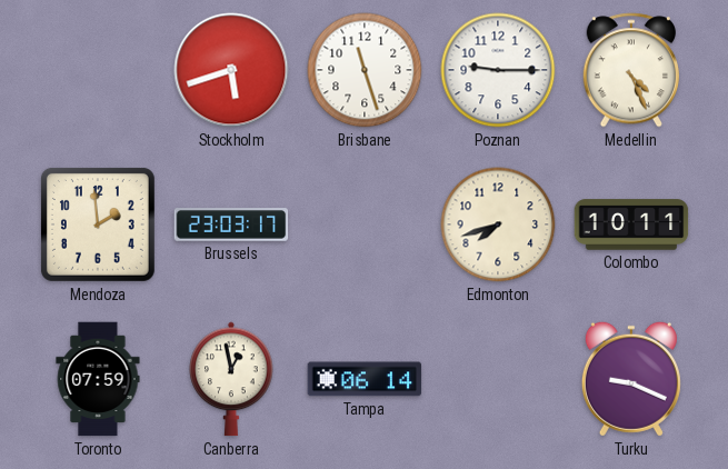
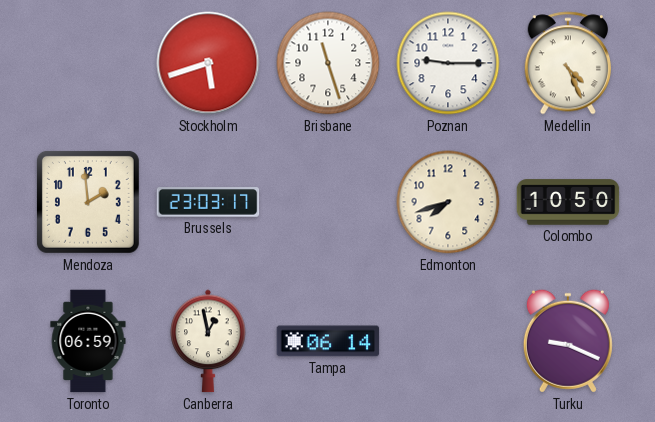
Colombo: 10:11 -> 10:50 (568, 202)
Toronto: 07:59 -> 06:59 (88, 341)
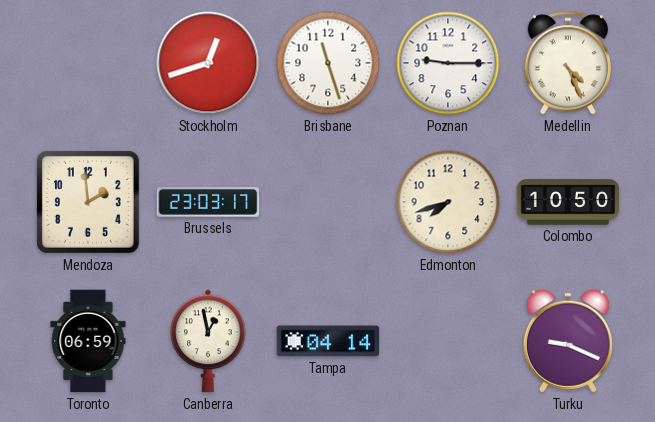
Stockholm: 5:42 -> 12:42 (208, 63)
Tampa: 06:14 -> 04:14 (328, 341)
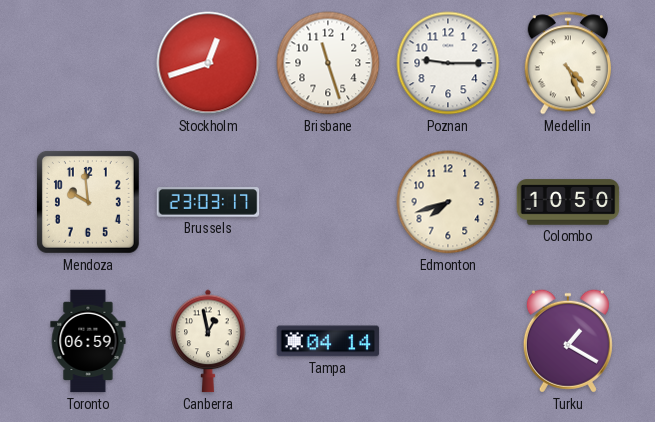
Mendoza: 1:59 -> 9:59 (88, 202)
Turku: 9:19 -> 1:20 (568, 341)
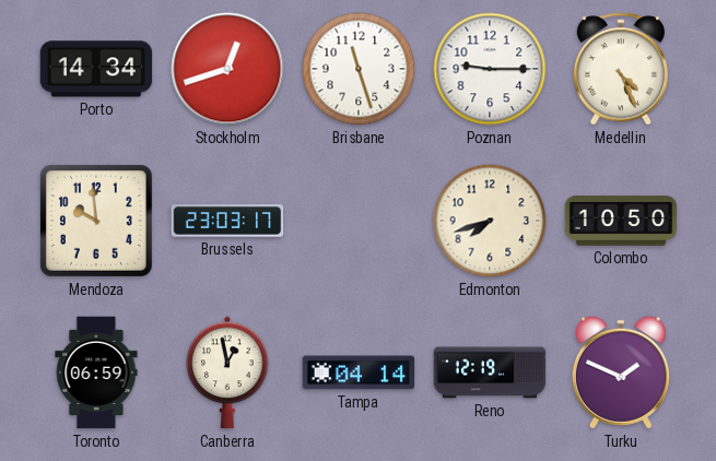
Porto: none -> 14:34 (96, 69)
Reno: none -> 12:19 (490, 373)
Turku: 1:20 -> 1:49 (621, 373)
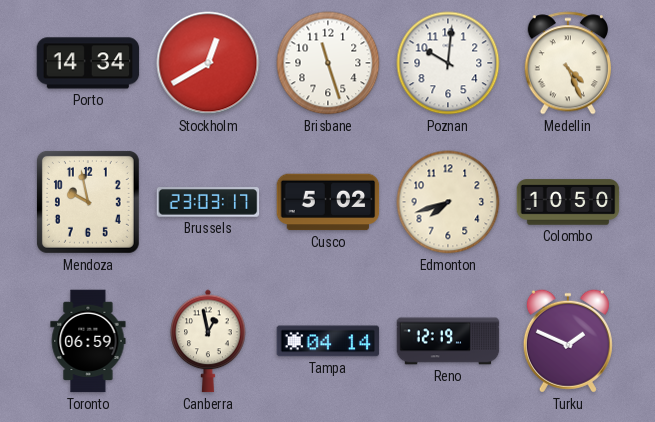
Stockholm: 12:42 -> 12:40 (208, 63)
Poznan: 9:15 -> 10:01 (448, 63)
Mendoza: 9:59 -> 9:58 (88, 202)
Cusco: none -> 5:02 (328, 202)
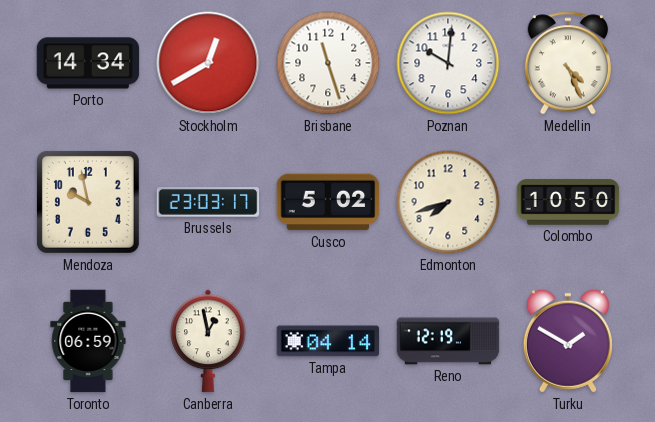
Turku: 1:49 -> 1:50 (568, 341)
